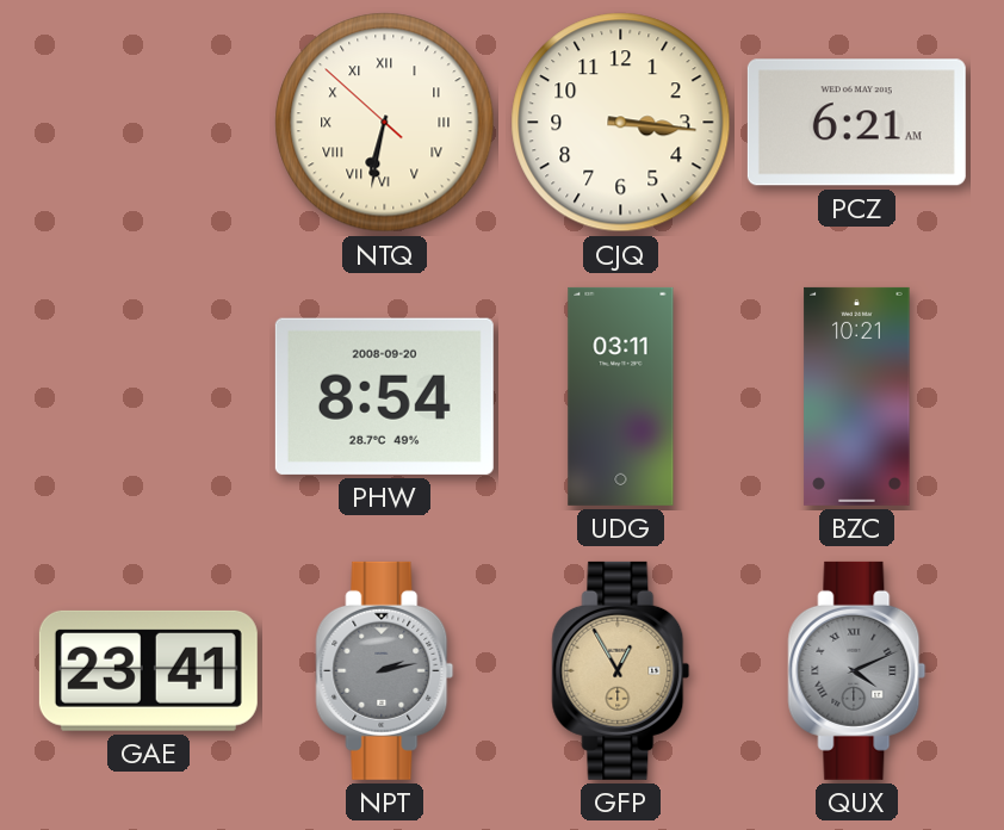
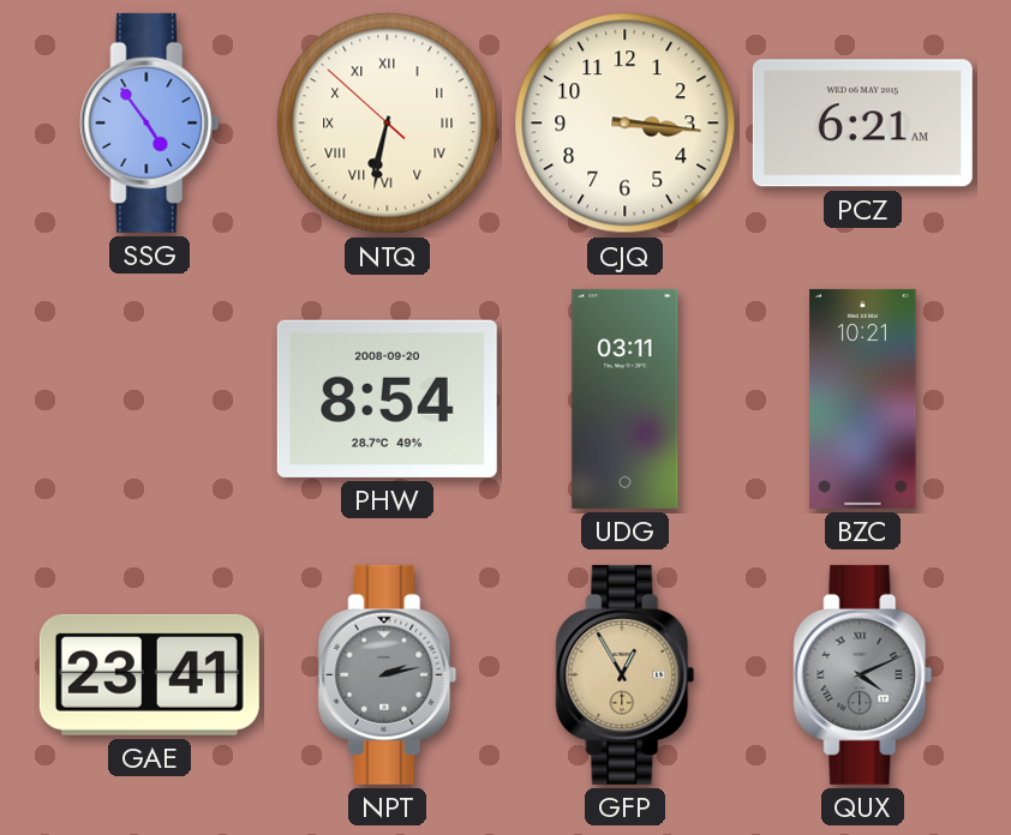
SSG: none -> 4:54 (150, 122)
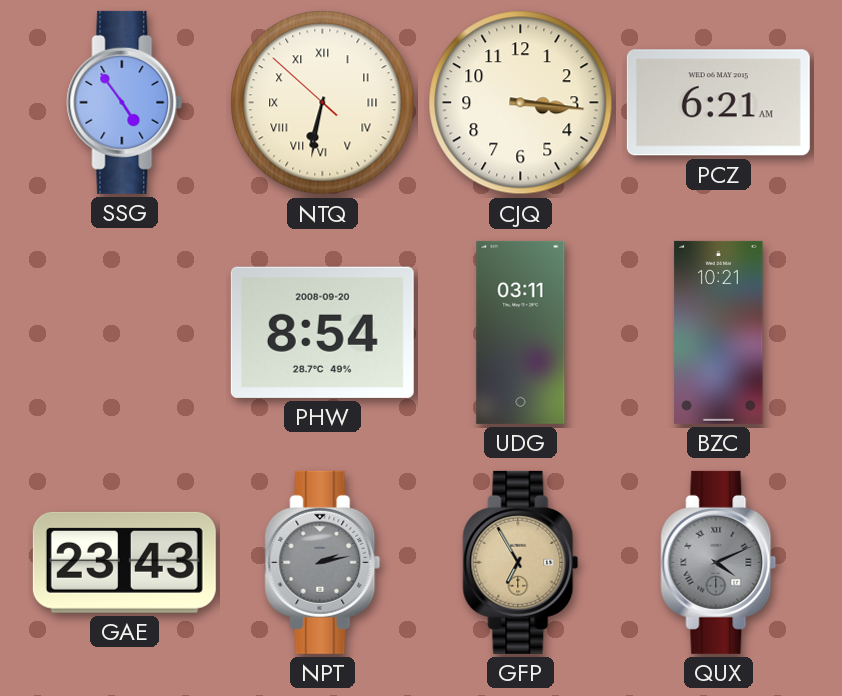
GAE: 23:41 -> 23:43 (124, 562)
GFP: 12:55 -> 6:55 (521, 562)
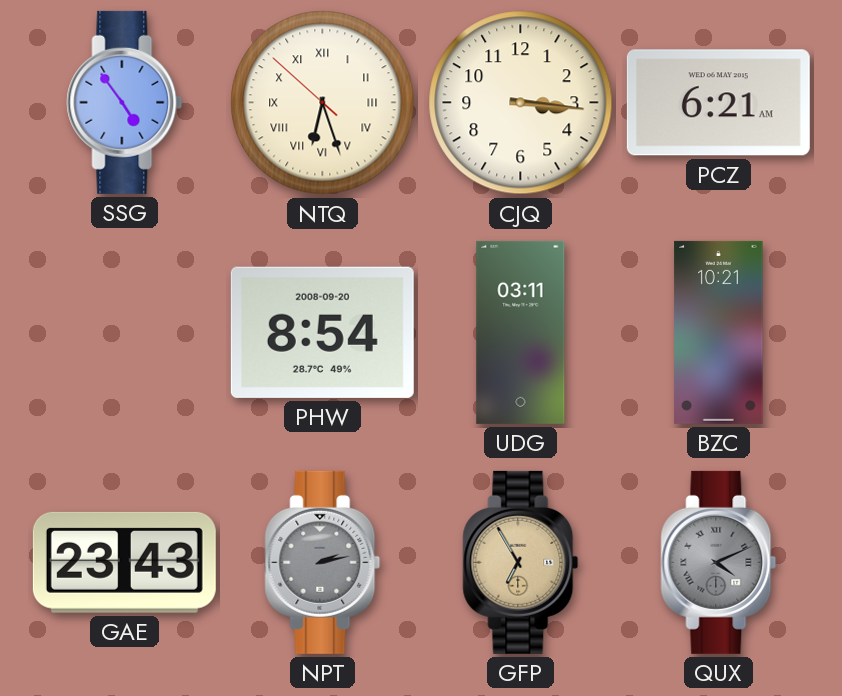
NTQ: 6:31 -> 6:26 (323, 103)
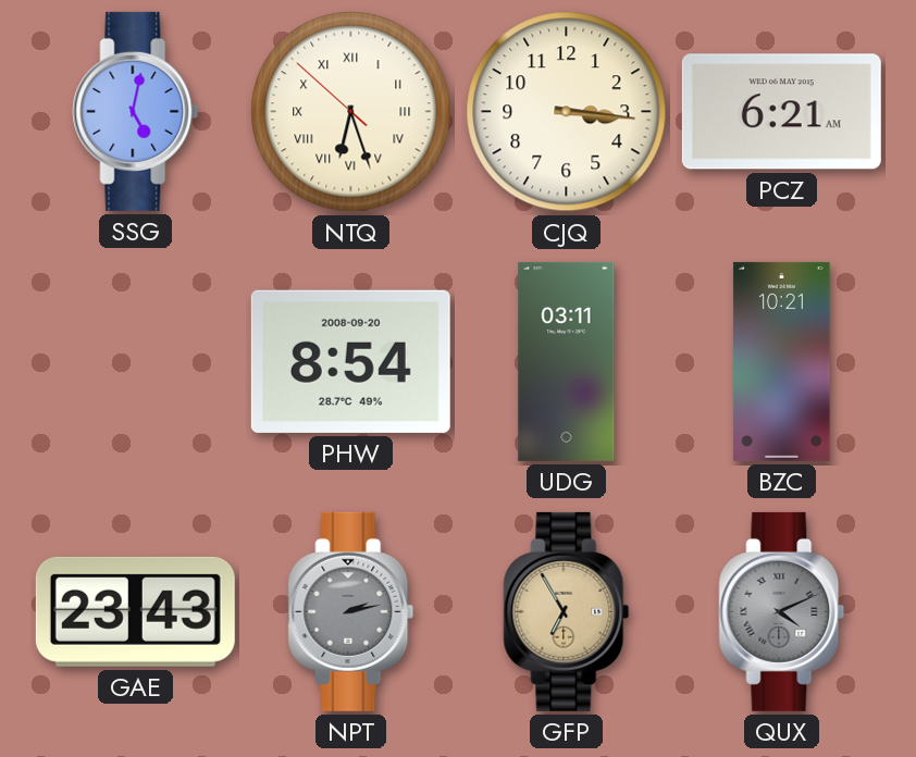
SSG: 4:54 -> 5:02 (136, 111)
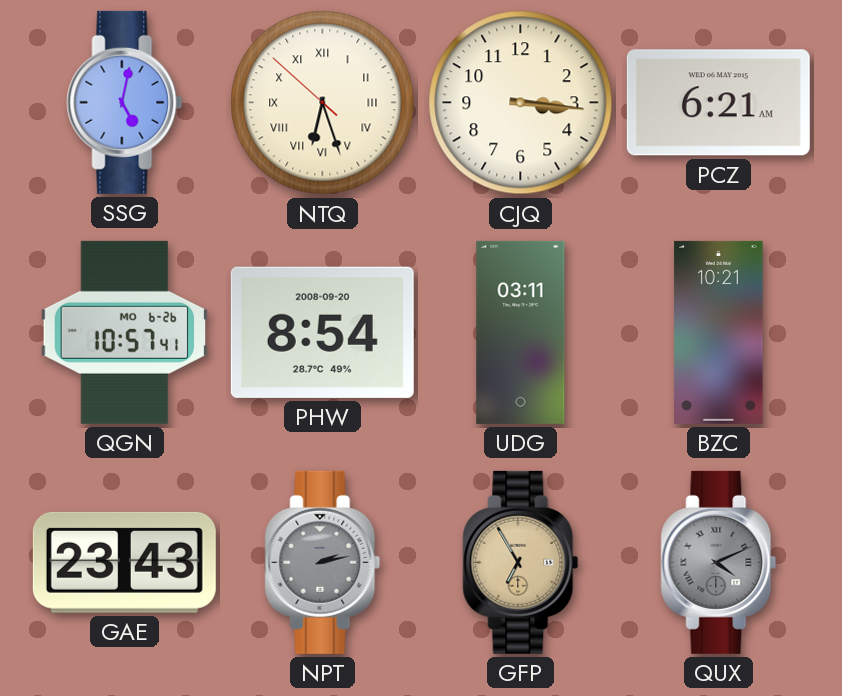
QGN: none -> 10:57 (125, 332)
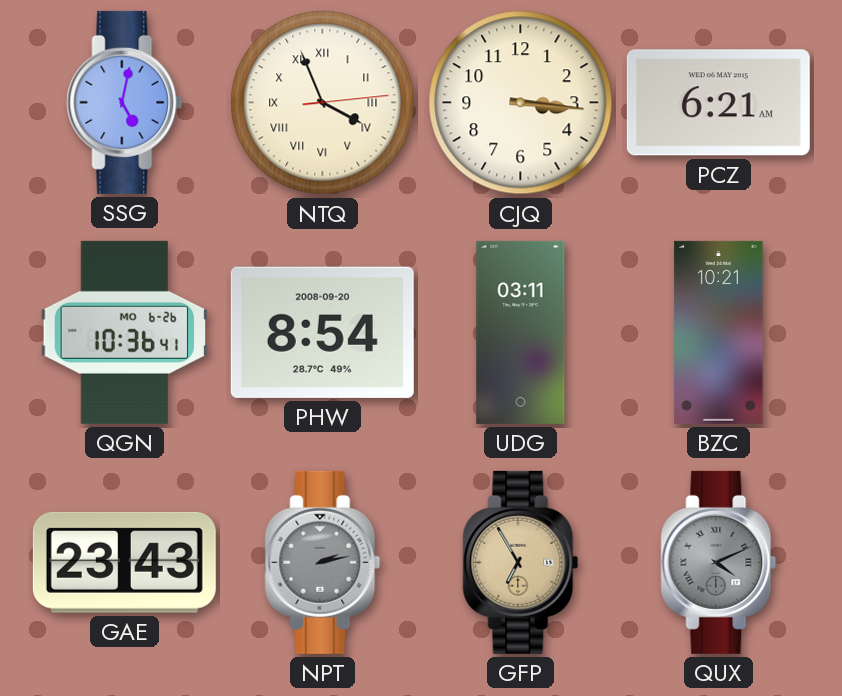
NTQ: 6:26 -> 3:56 (323, 103)
QGN: 10:57 -> 10:36 (125, 332)
